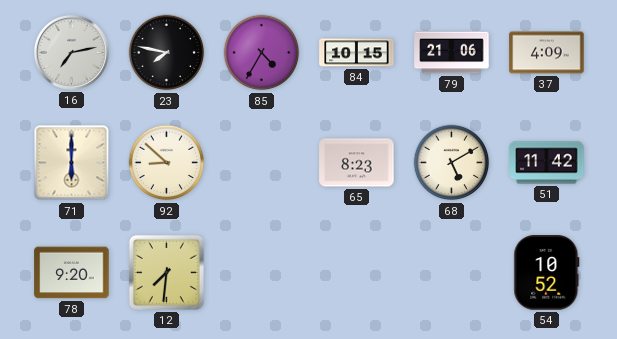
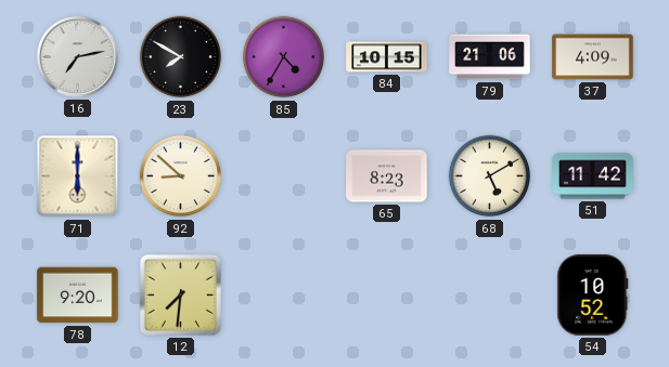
23: 7:47 -> 7:50 (181, 57)
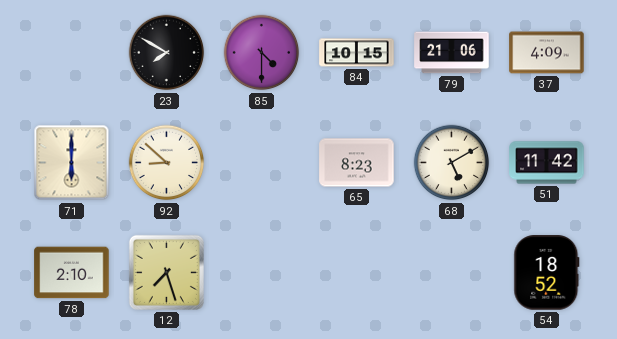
16: 7:13 -> none (77, 56)
85: 4:35 -> 4:30 (262, 53)
78: 9:20 -> 2:10 (72, 273)
12: 7:31 -> 7:27 (166, 272)
54: 10:52 -> 18:52 (547, 273)
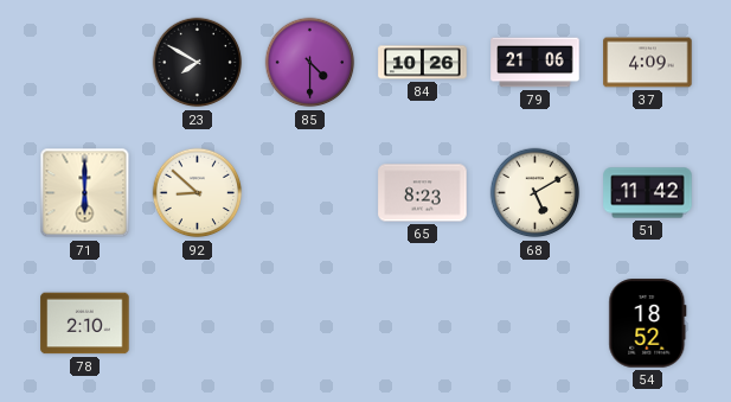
84: 10:15 -> 10:26 (423, 63)
12: 7:27 -> none (166, 272)
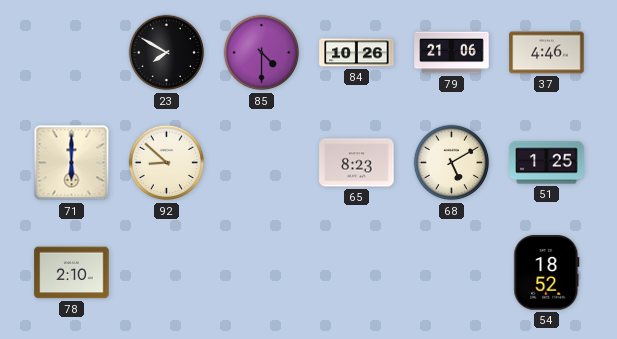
37: 4:09 -> 4:46 (547, 53)
51: 11:42 -> 1:25 (547, 163)
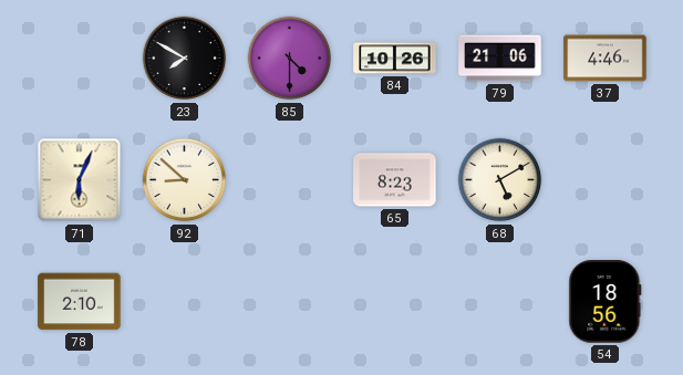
71: 6:00 -> 6:04 (80, 180)
51: 1:25 -> none (547, 163)
54: 18:52 -> 18:56 (606, 302)
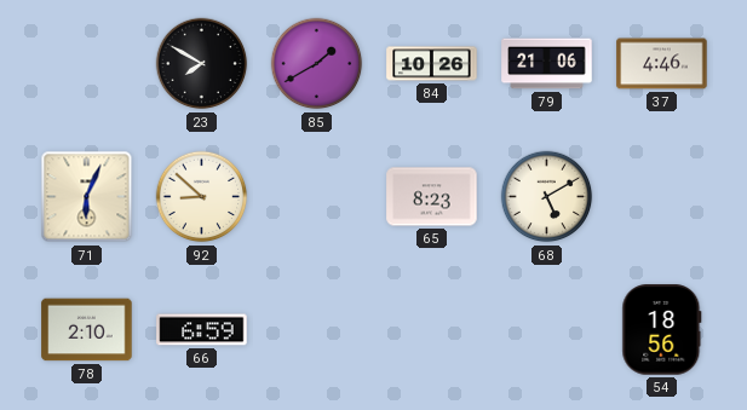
85: 4:30 -> 1:40 (317, 64)
66: none -> 6:59 (202, 330)
